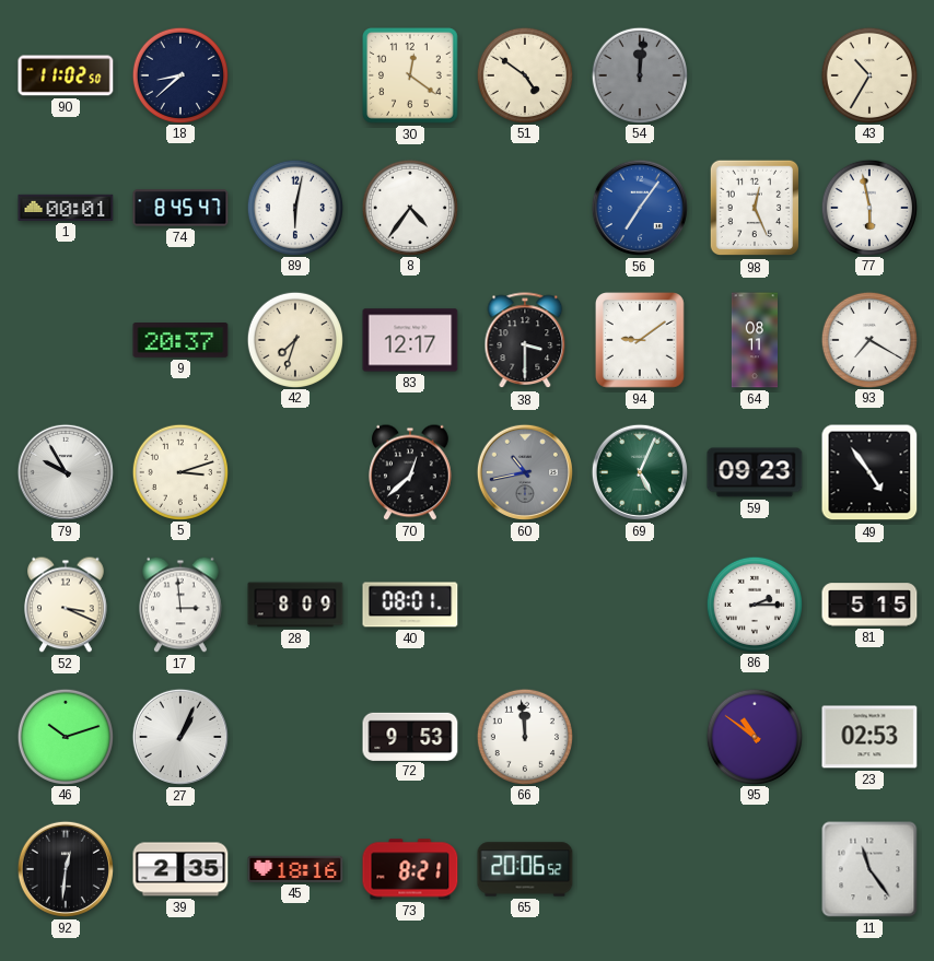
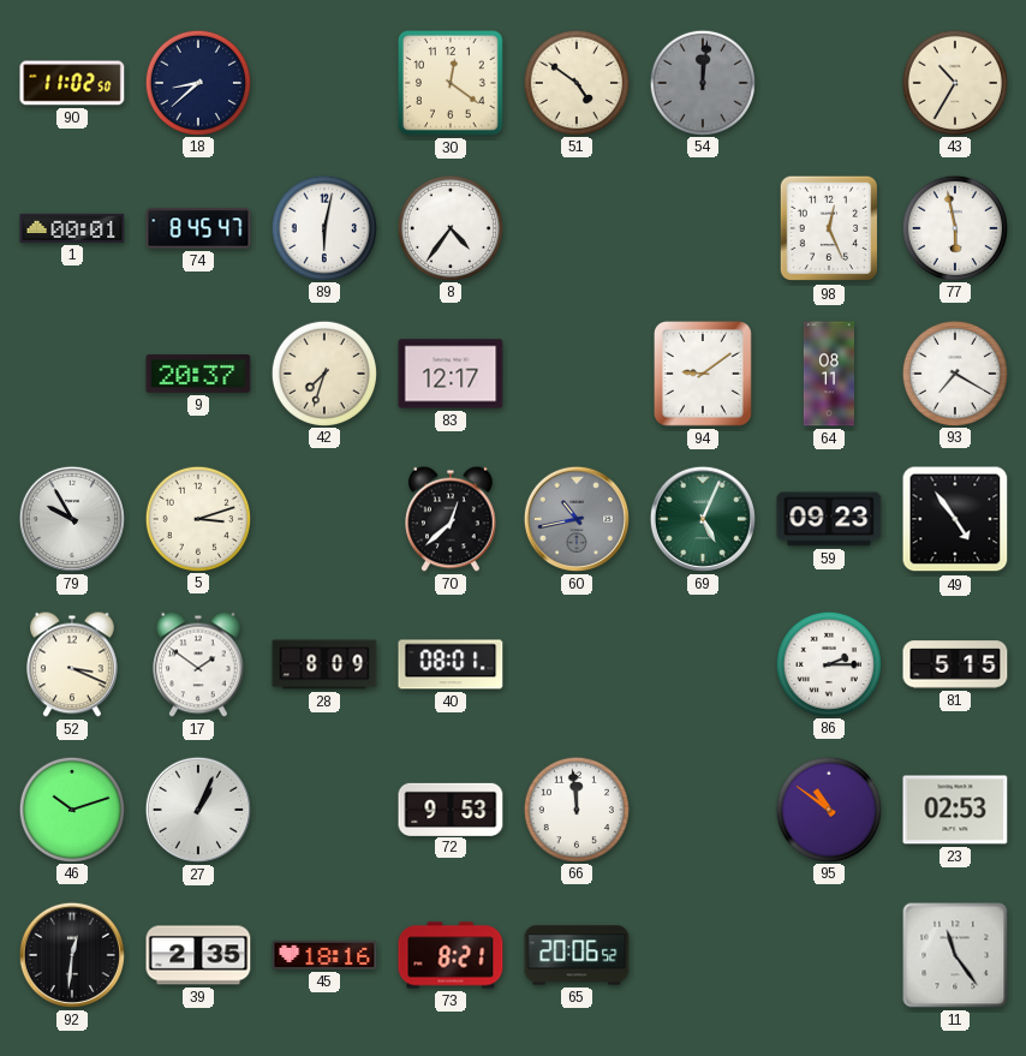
56: 7:06 -> none (640, 208)
38: 3:30 -> none (525, 341)
17: 2:59 -> 1:51 (199, 664)
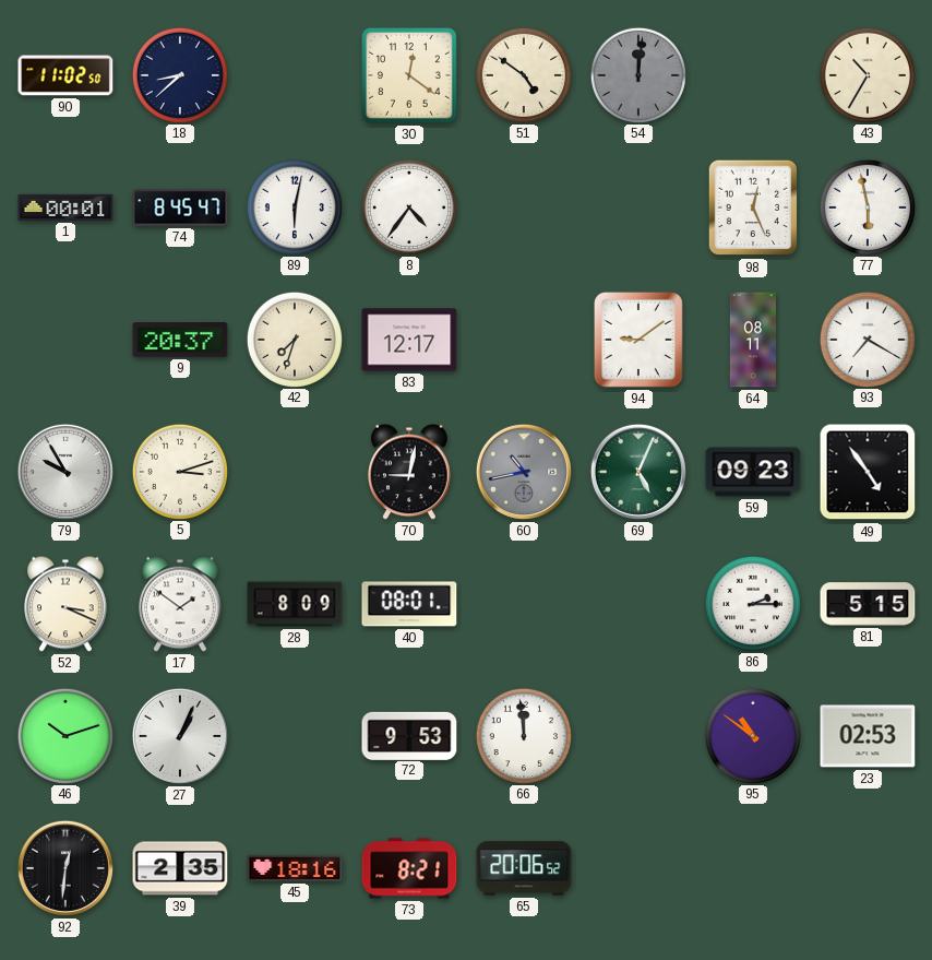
70: 12:38 -> 9:02 (410, 472)
11: 11:24 -> none (955, 955)
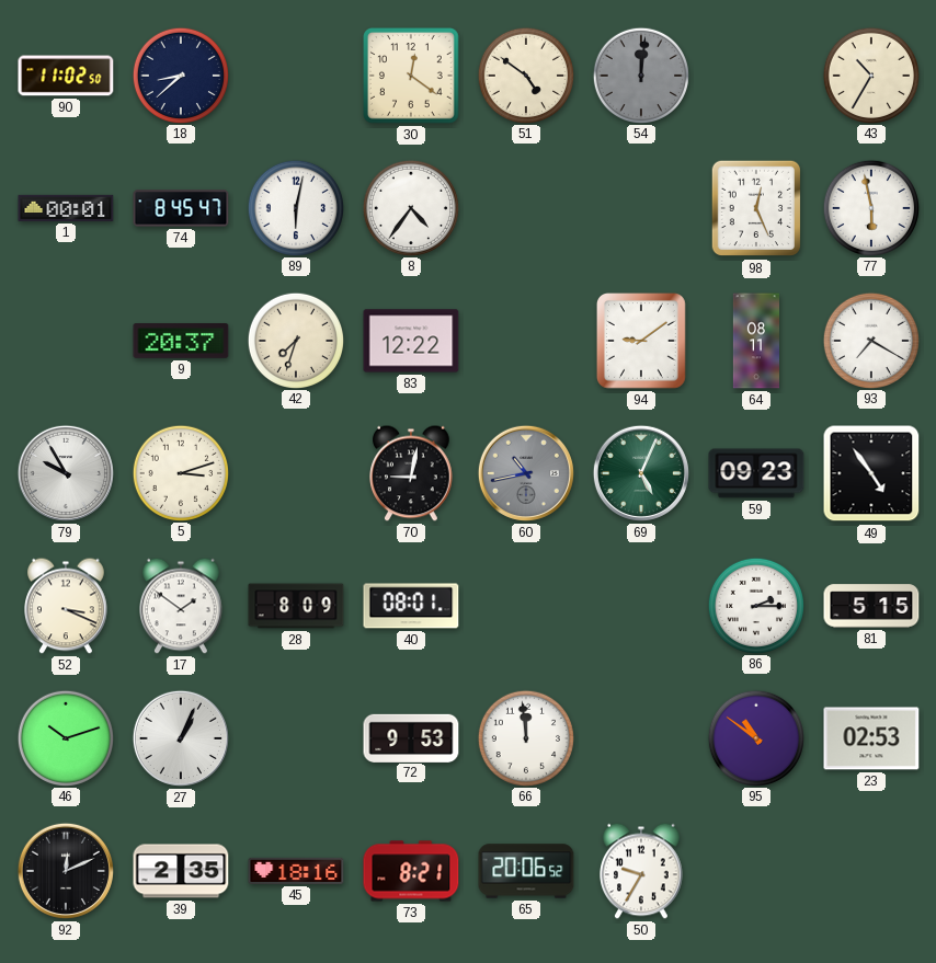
83: 12:17 -> 12:22 (411, 341)
92: 12:31 -> 12:11 (66, 871)
50: none -> 9:35 (642, 871)
